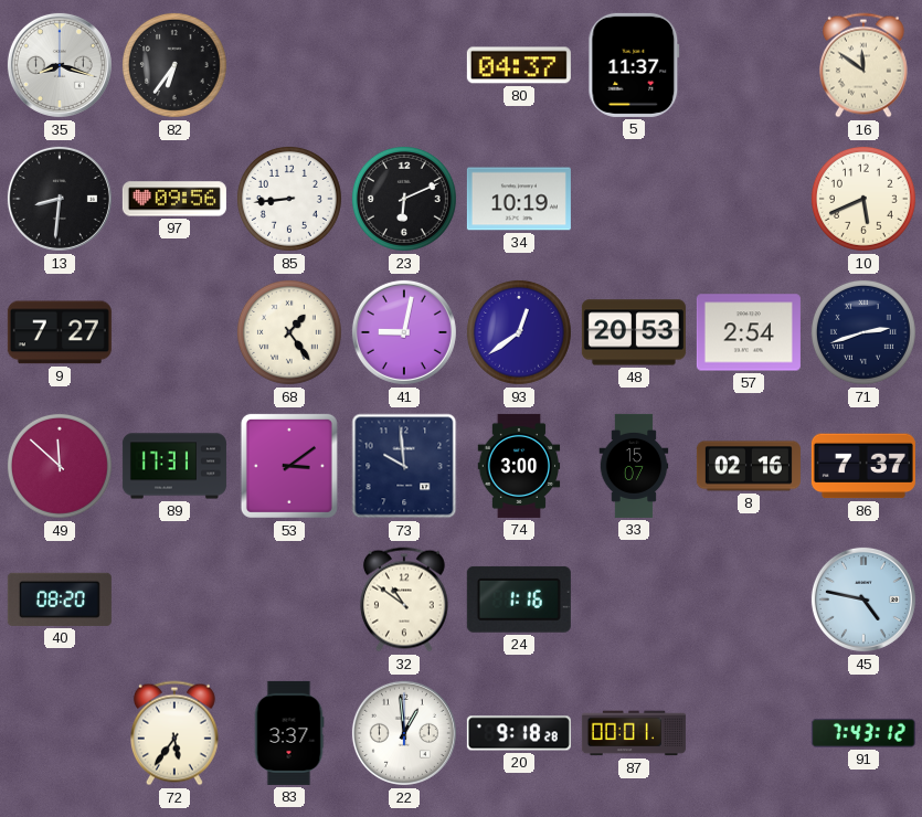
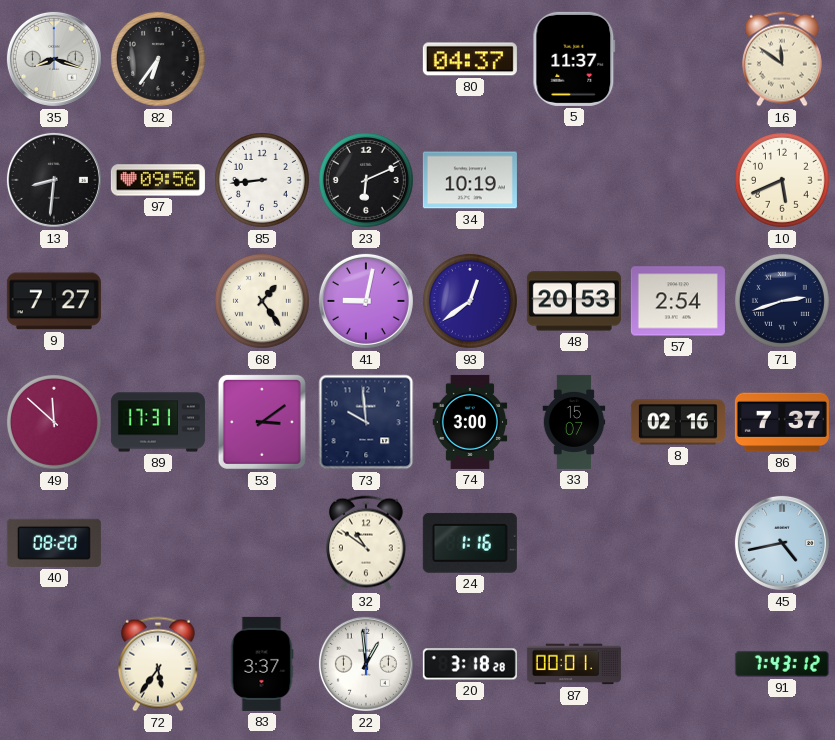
45: 4:47 -> 4:43 (782, 543)
20: 9:18 -> 3:18 (470, 664)
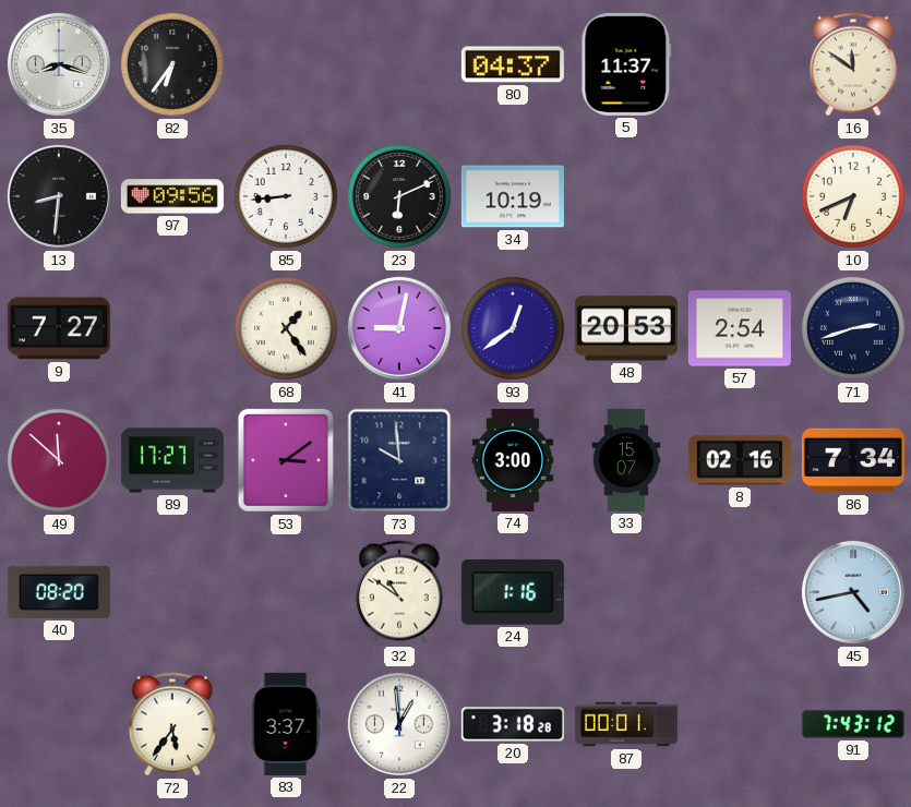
10: 5:41 -> 6:41 (853, 196)
89: 17:31 -> 17:27 (172, 460)
86: 7:37 -> 7:34 (853, 460)
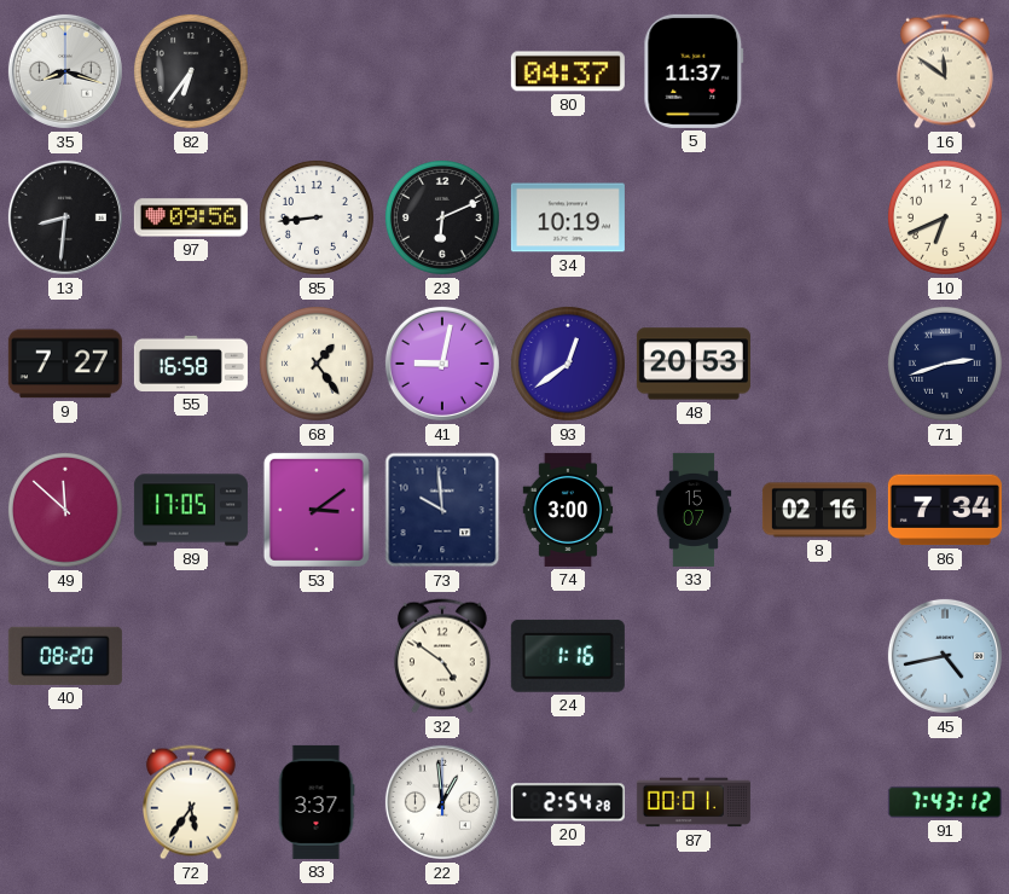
55: none -> 16:58 (191, 364)
57: 2:54 -> none (740, 328)
89: 17:27 -> 17:05 (191, 510)
32: 10:51 -> 4:51 (442, 656)
20: 3:18 -> 2:54 (568, 802)
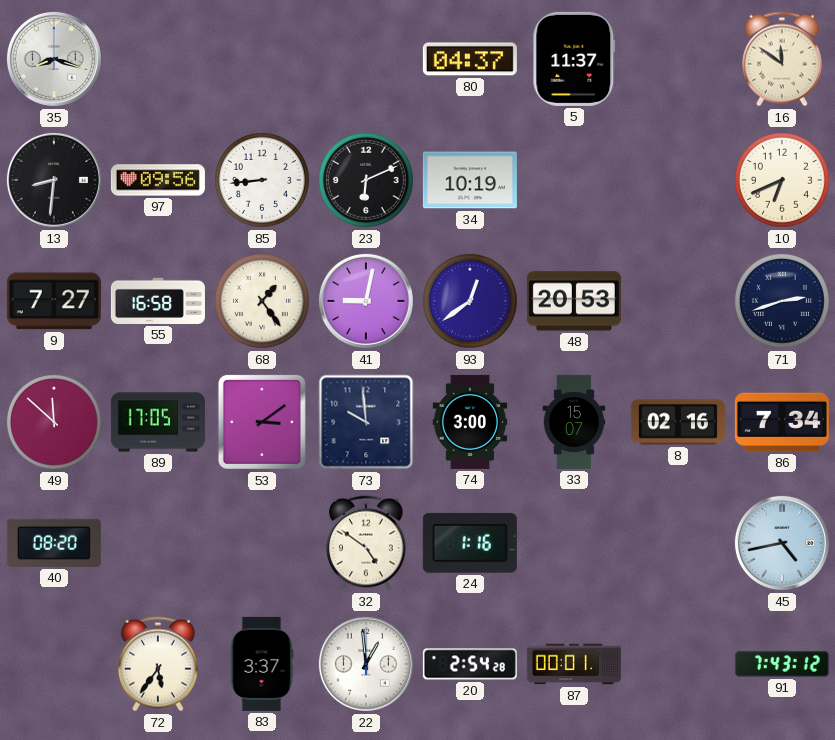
82: 6:36 -> none (191, 71)
